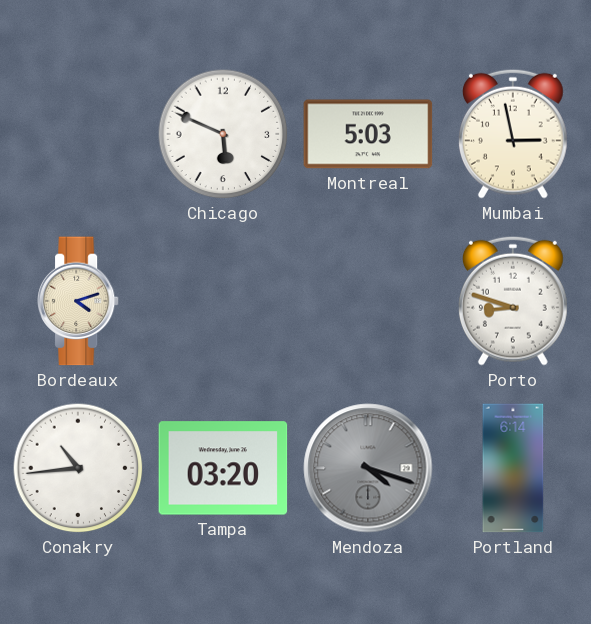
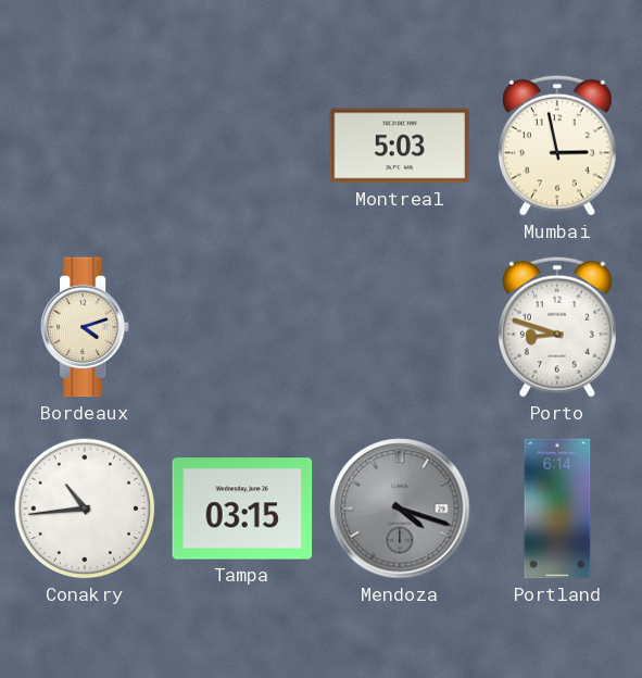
Chicago: 5:49 -> none (223, 134)
Tampa: 03:20 -> 03:15 (242, 508)
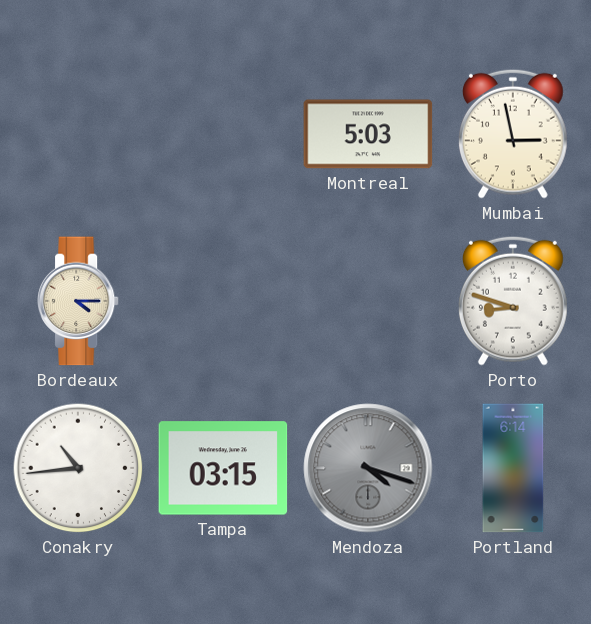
Bordeaux: 4:12 -> 4:15 (78, 301)
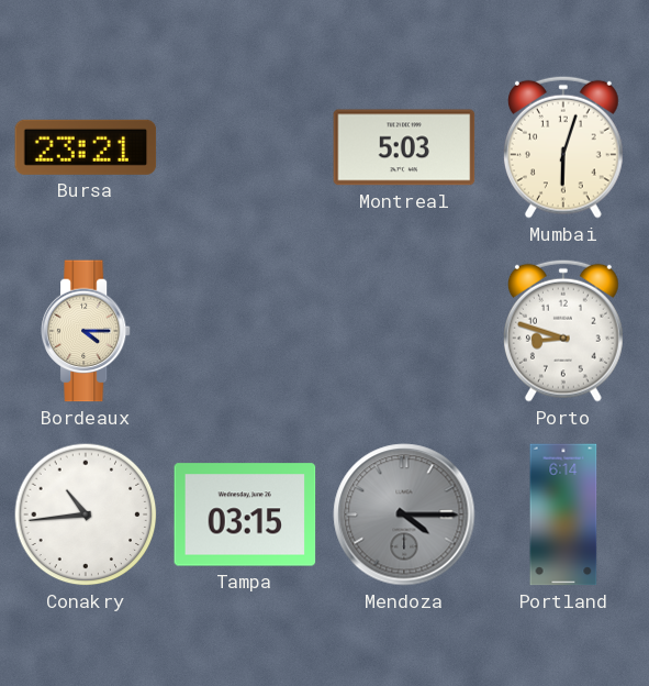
Bursa: none -> 23:21 (86, 147)
Mumbai: 2:58 -> 6:03 (563, 147)
Mendoza: 4:18 -> 4:15 (404, 514)
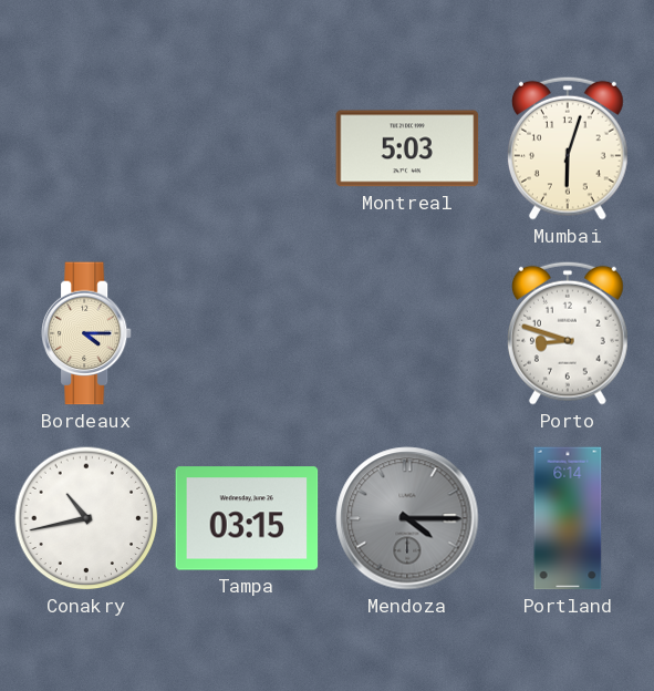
Bursa: 23:21 -> none (86, 147)
Conakry: 10:44 -> 10:43 (86, 518)
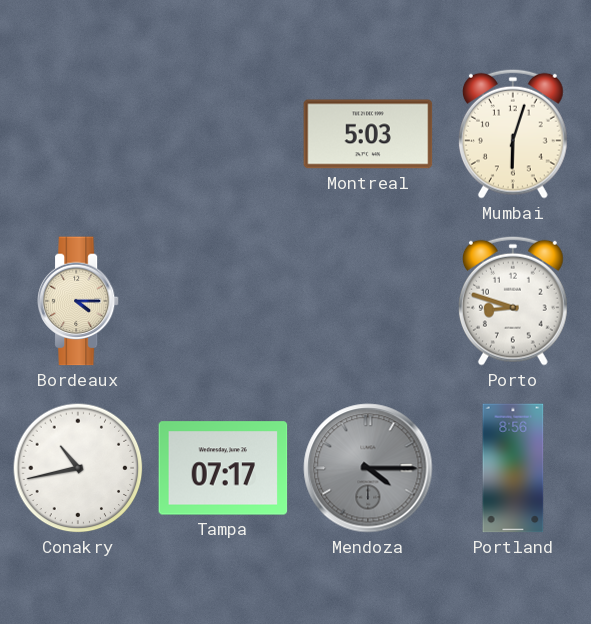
Tampa: 03:15 -> 07:17 (223, 468)
Portland: 6:14 -> 8:56 (513, 468)
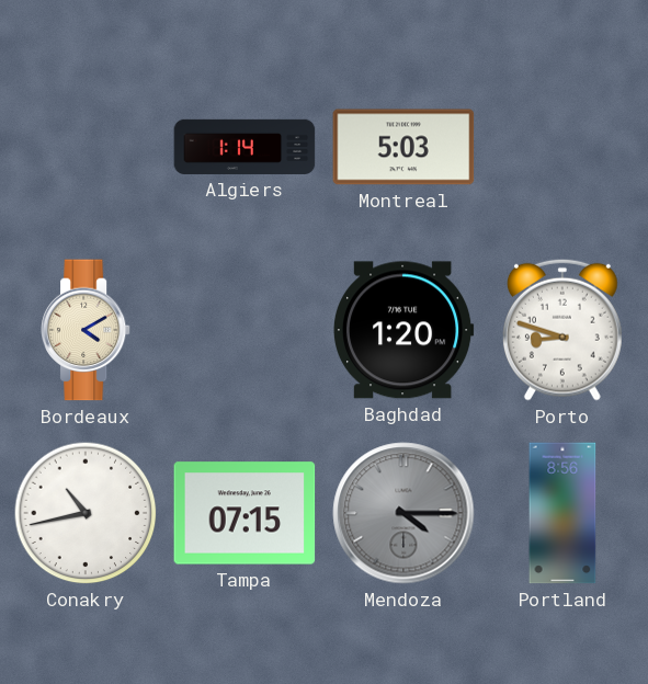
Algiers: none -> 1:14 (245, 147)
Mumbai: 6:03 -> none (513, 134)
Bordeaux: 4:15 -> 4:10 (86, 330)
Baghdad: none -> 1:20 (403, 330)
Tampa: 07:17 -> 07:15 (245, 513)
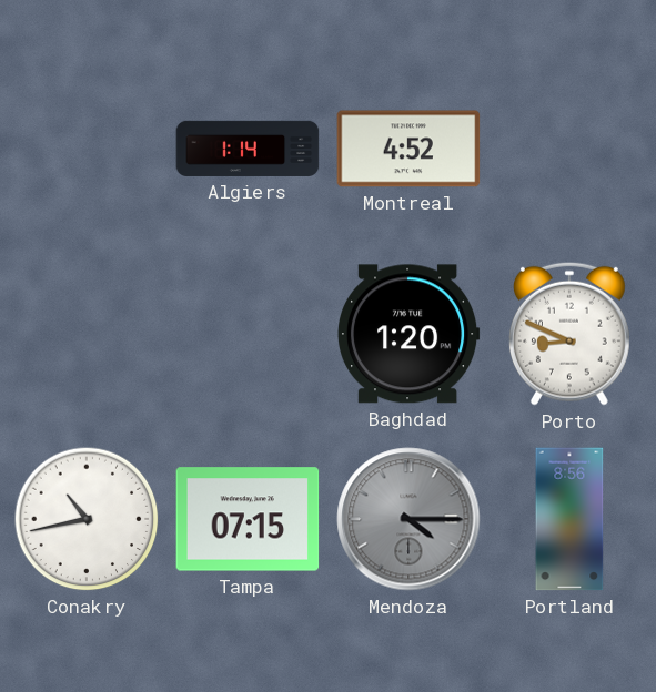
Montreal: 5:03 -> 4:52 (408, 149)
Bordeaux: 4:10 -> none (86, 330)
Porto: 8:48 -> 8:49 (569, 334)
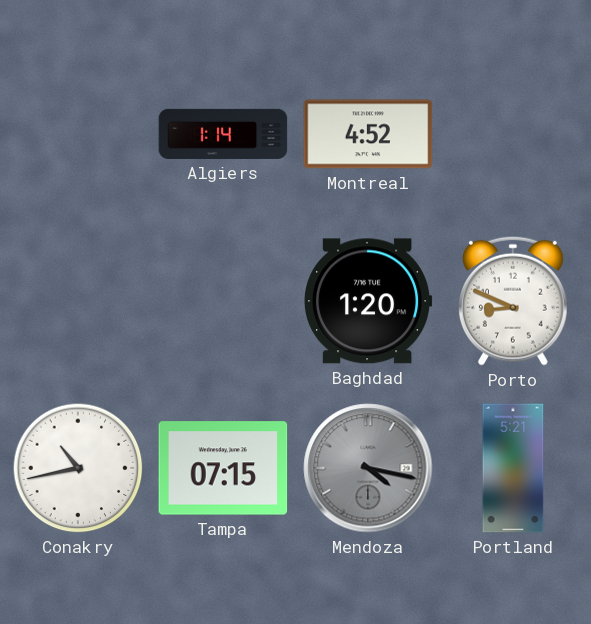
Mendoza: 4:15 -> 4:17 (368, 468)
Portland: 8:56 -> 5:21 (513, 468)
